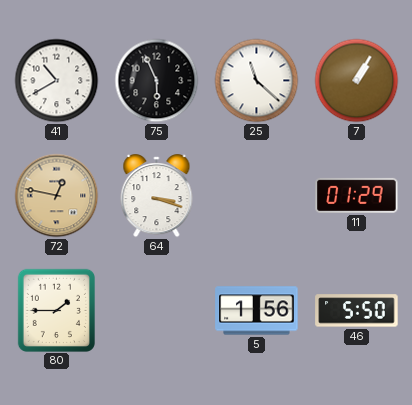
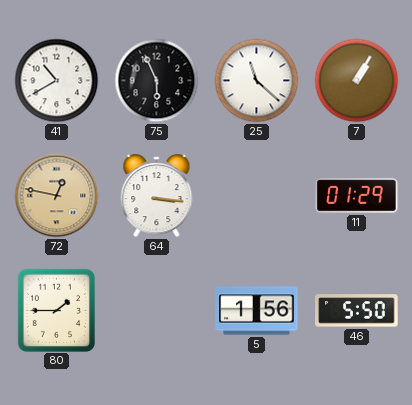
64: 3:18 -> 3:16 (157, 196)
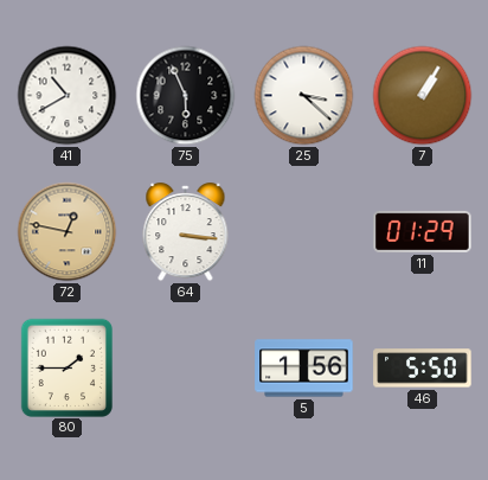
25: 11:22 -> 3:22 (304, 96)
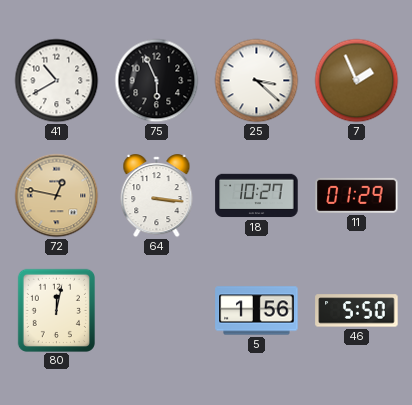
7: 1:05 -> 1:56 (357, 81)
18: none -> 10:27 (257, 196)
80: 1:45 -> 12:02 (56, 310)
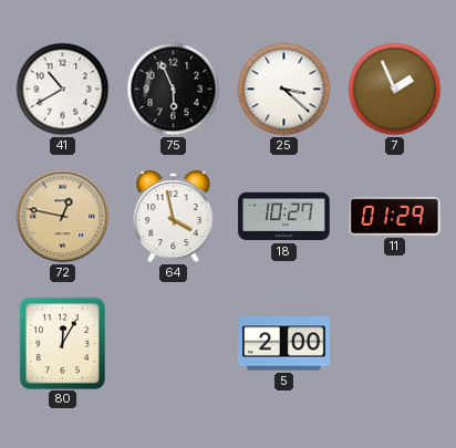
64: 3:16 -> 3:58 (174, 217)
80: 12:02 -> 12:05 (62, 343)
5: 1:56 -> 2:00 (284, 344)
46: 5:50 -> none (357, 311)
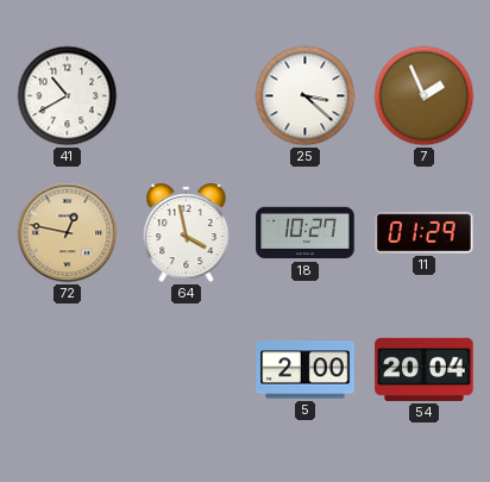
75: 5:56 -> none (174, 90)
80: 12:05 -> none (62, 343)
54: none -> 20:04 (425, 369)
